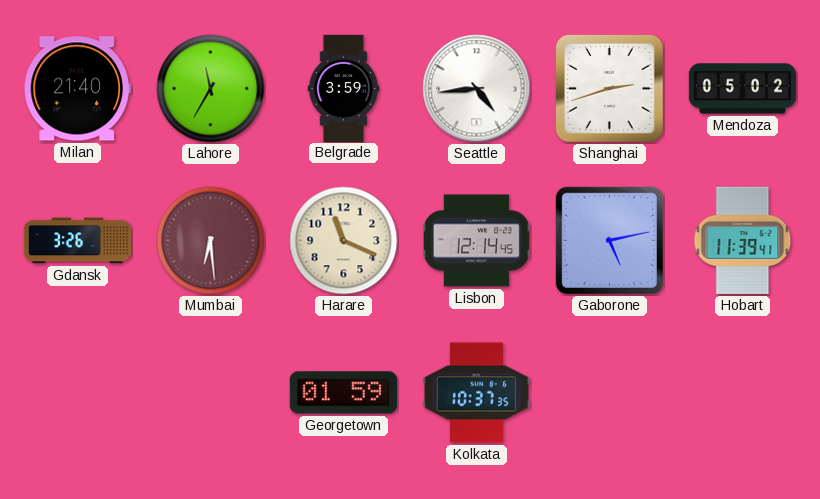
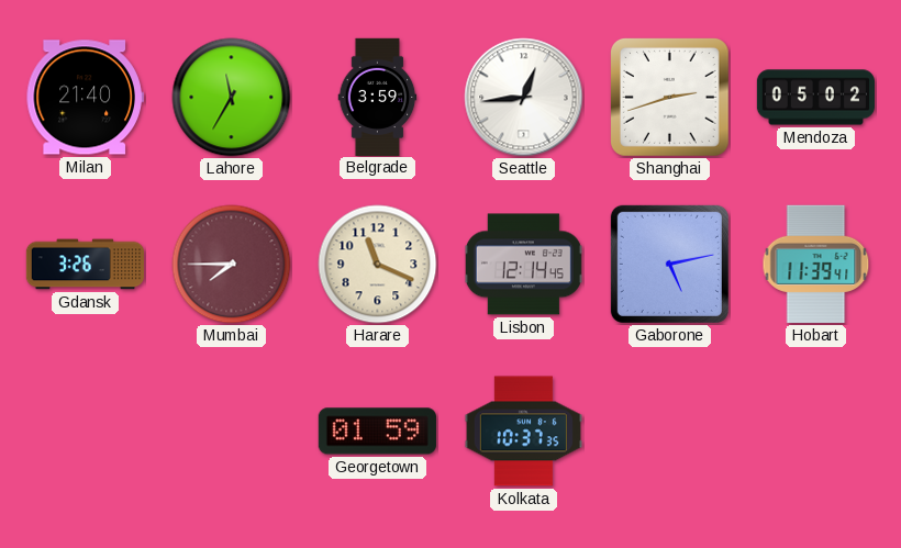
Seattle: 4:44 -> 12:44 (524, 98)
Mumbai: 6:29 -> 7:45 (232, 265)
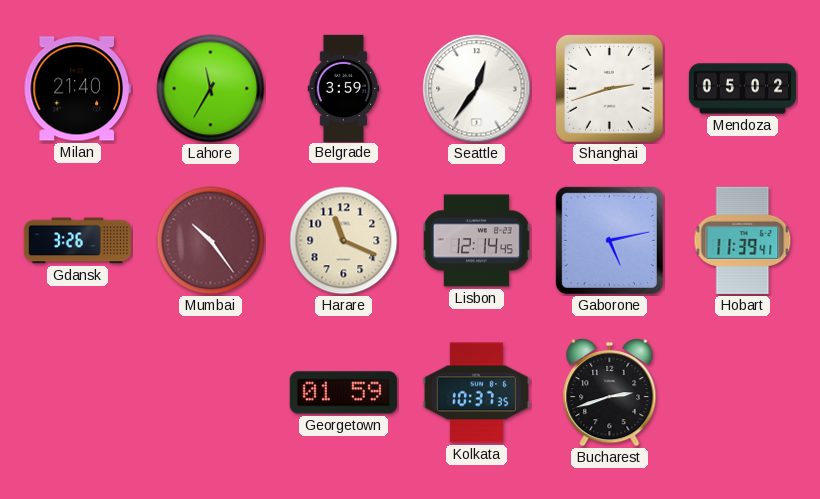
Seattle: 12:44 -> 12:36 (477, 89)
Mumbai: 7:45 -> 10:24 (211, 241)
Bucharest: none -> 2:42 (610, 393)
